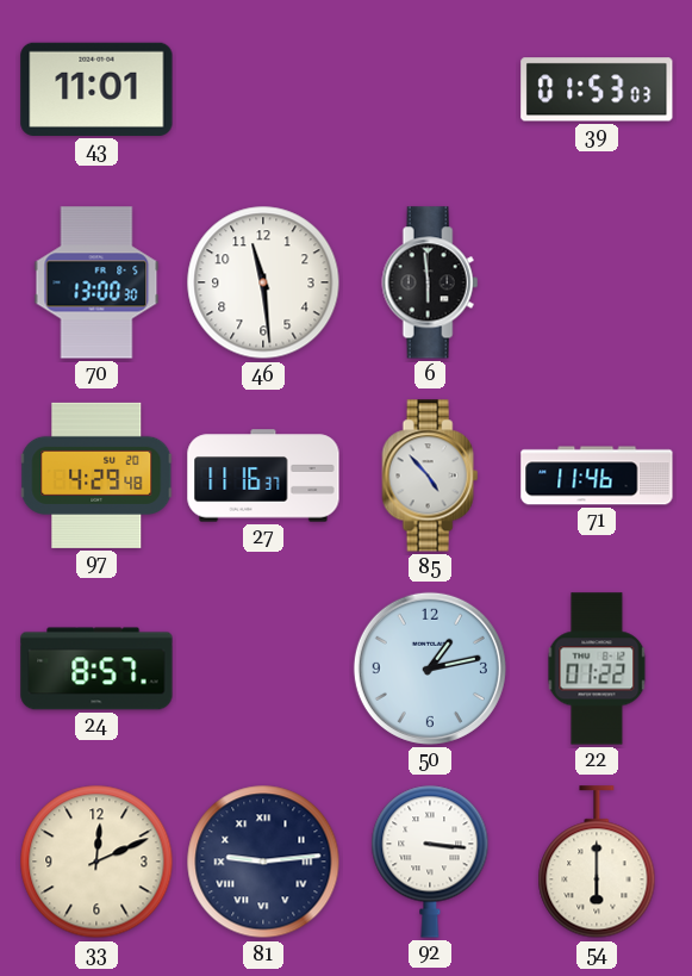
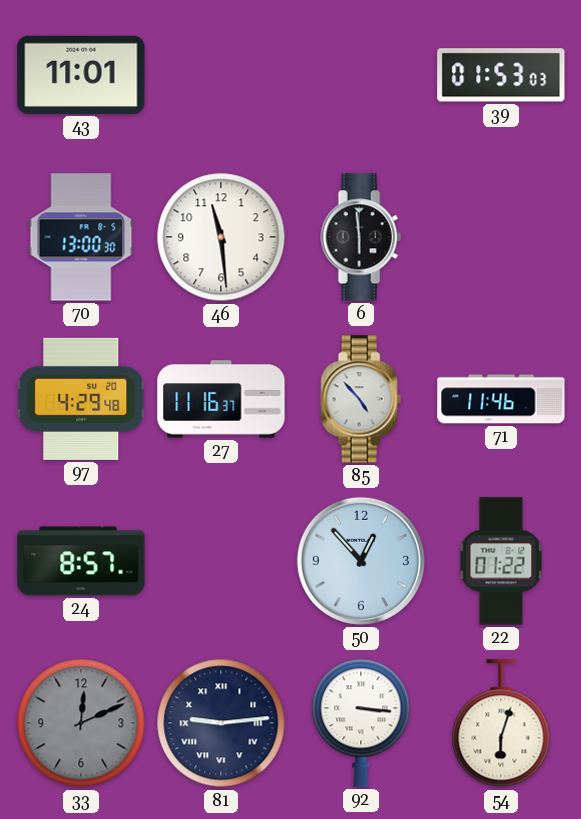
50: 1:13 -> 12:53 (361, 561)
33 dial: cream -> grey (81, 723)
54: 6:00 -> 6:03 (501, 724)
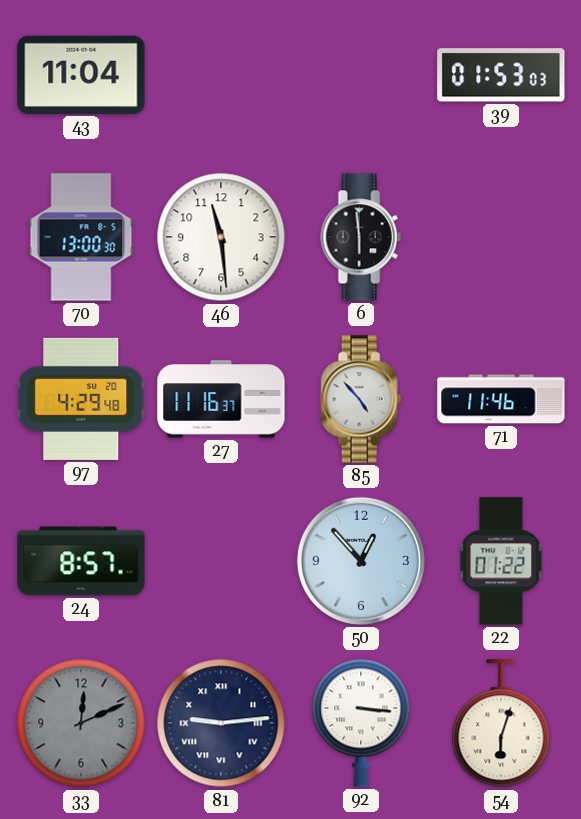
43: 11:01 -> 11:04 (81, 75)
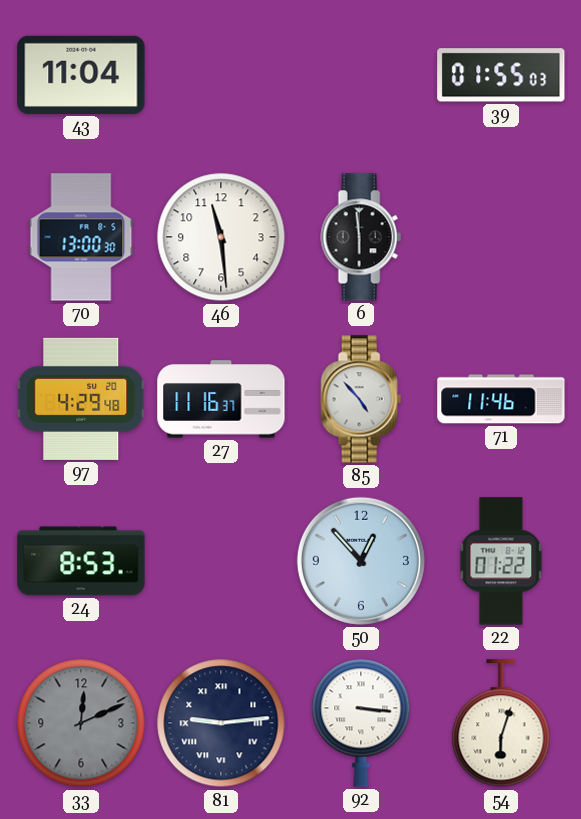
39: 01:53 -> 01:55 (501, 75)
24: 8:57 -> 8:53 (81, 561)
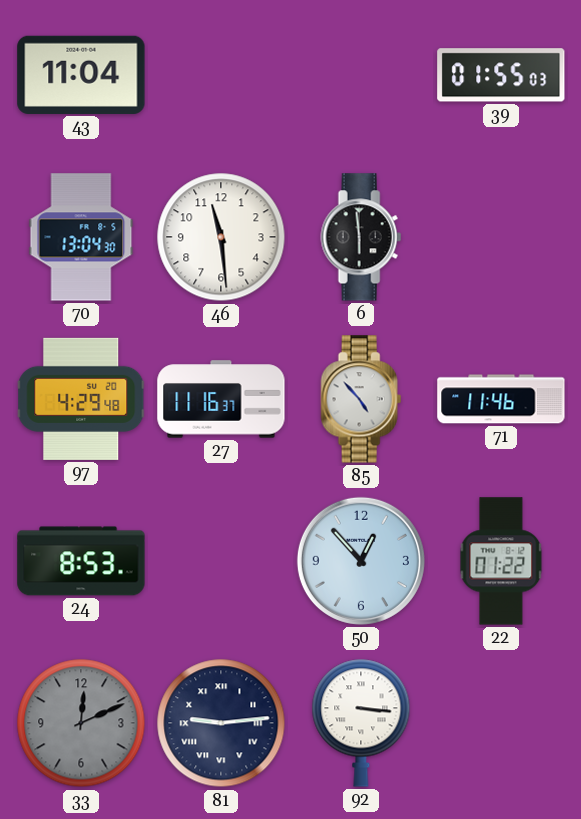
70: 13:00 -> 13:04 (81, 237)
54: 6:03 -> none (501, 724)
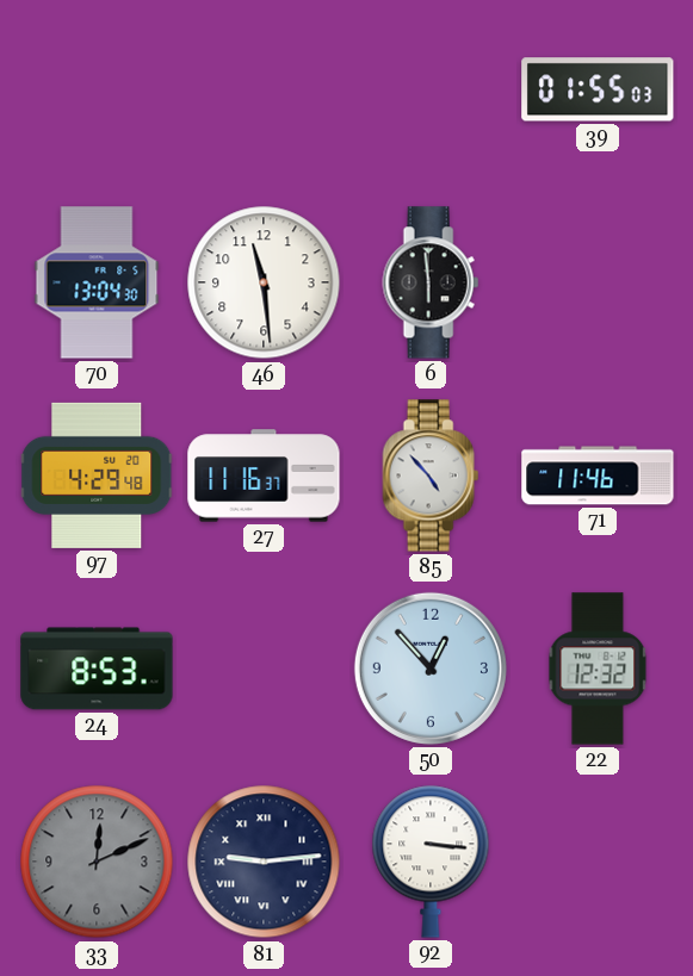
43: 11:04 -> none (81, 75)
22: 01:22 -> 12:32 (598, 669)
